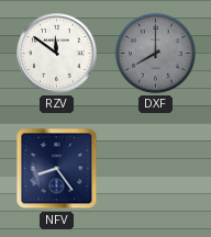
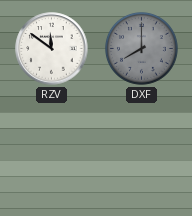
NFV: 8:24 -> none (57, 169)
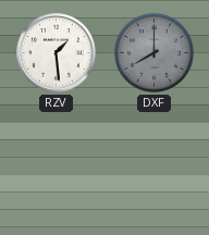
RZV: 11:51 -> 1:29 (57, 53)
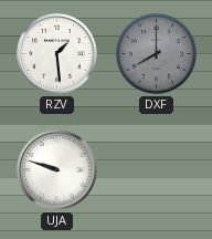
UJA: none -> 9:48 (57, 170)
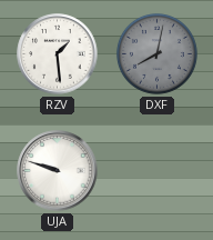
DXF: 8:00 -> 8:02 (156, 53)
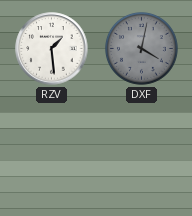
DXF: 8:02 -> 4:02 (141, 48)
UJA: 9:48 -> none (58, 171)
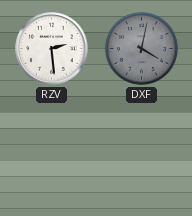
RZV: 1:29 -> 2:29 (52, 49)
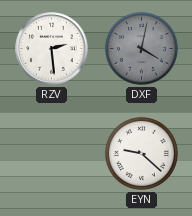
EYN: none -> 9:22 (141, 153)
